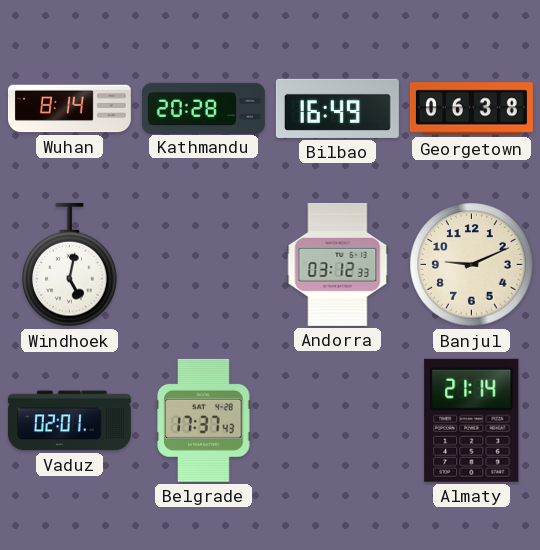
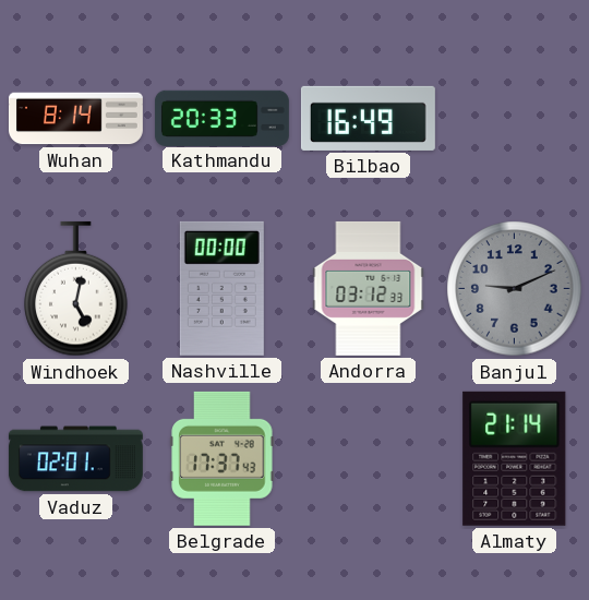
Kathmandu: 20:28 -> 20:33 (221, 118)
Georgetown: 06:38 -> none (471, 109)
Nashville: none -> 00:00 (221, 288)
Banjul dial: cream -> grey (515, 289)
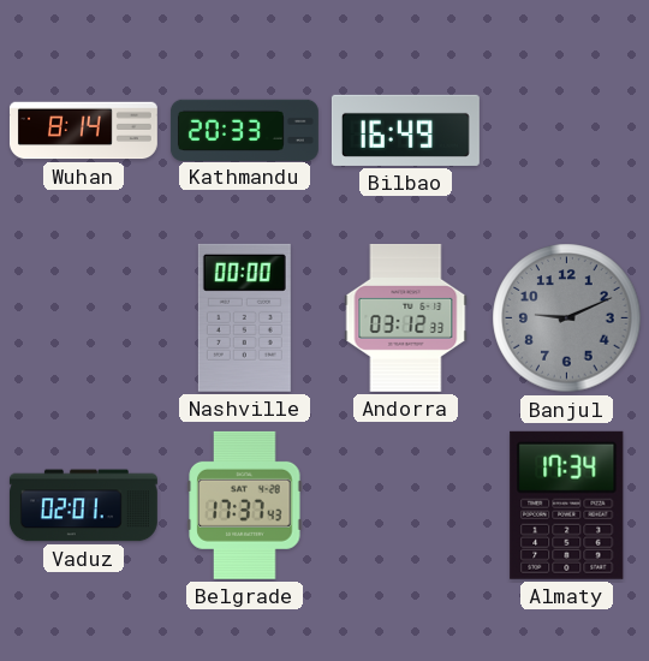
Windhoek: 5:02 -> none (76, 289)
Almaty: 21:14 -> 17:34 (567, 505)
